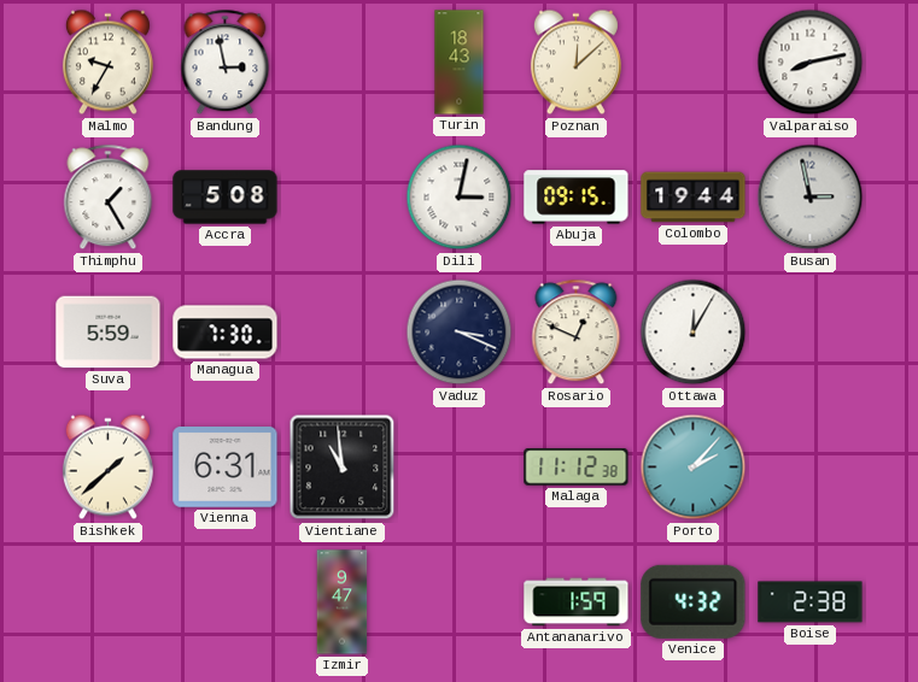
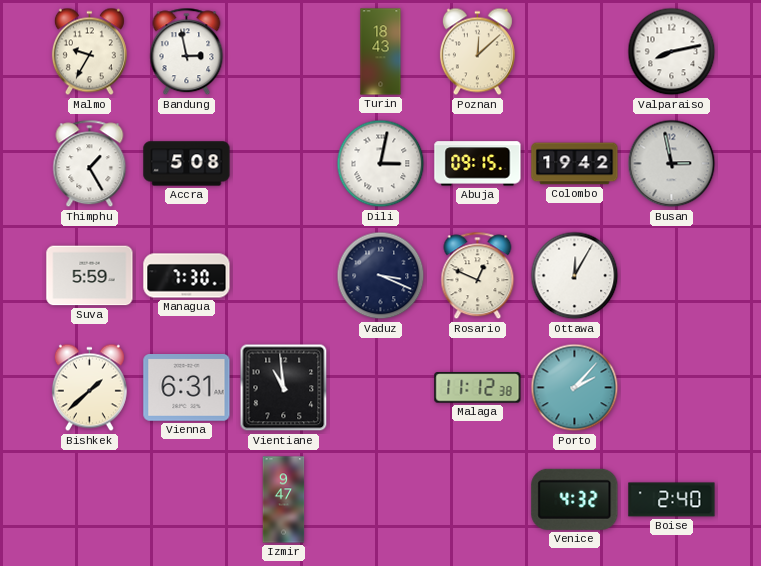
Colombo: 19:44 -> 19:42 (575, 164)
Antananarivo: 1:59 -> none (577, 602)
Boise: 2:38 -> 2:40 (672, 500)
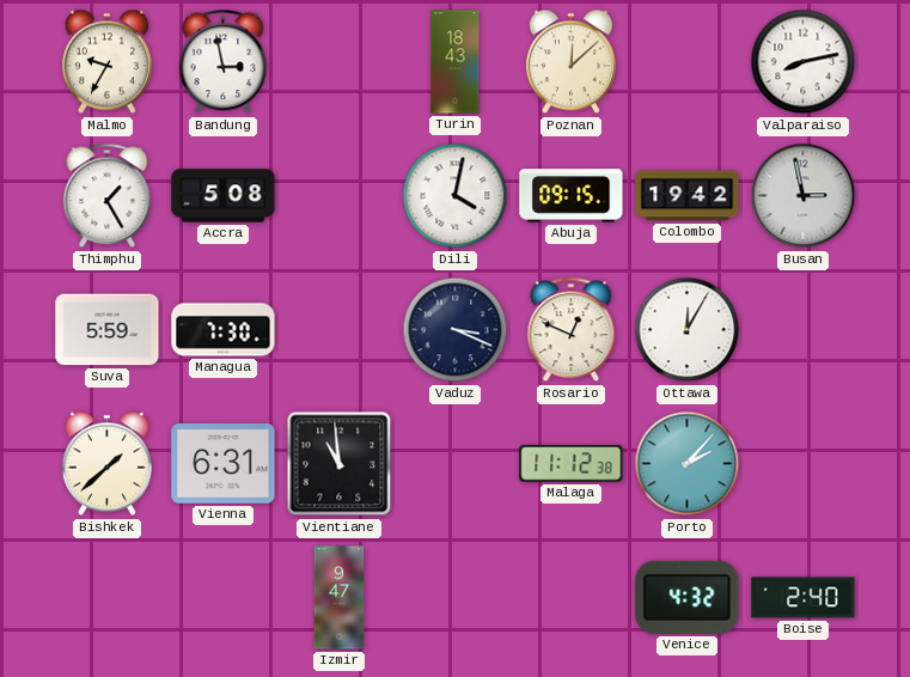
Dili: 3:02 -> 4:02 (456, 196)
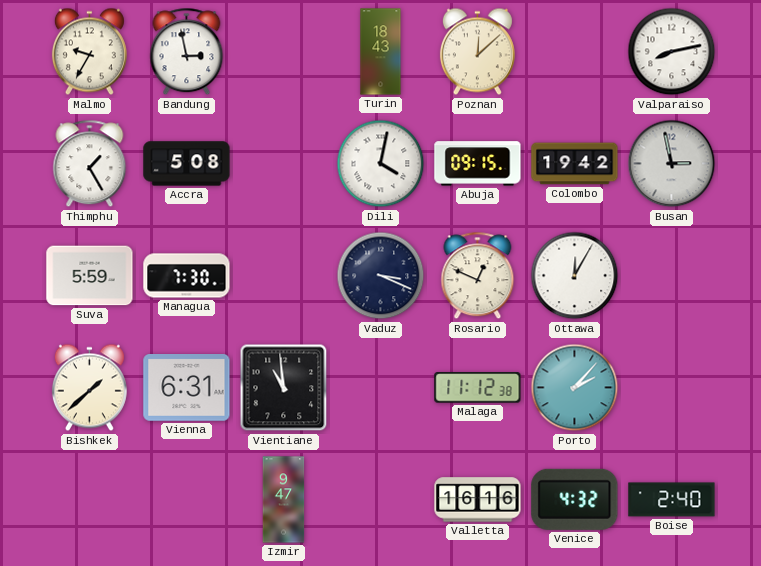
Valletta: none -> 16:16 (478, 500)
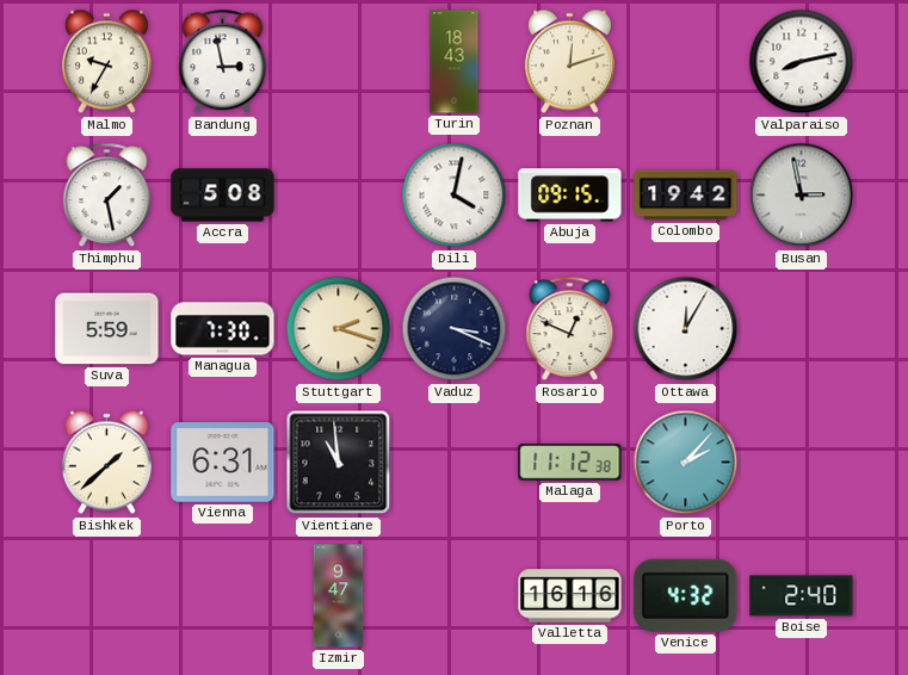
Poznan: 12:08 -> 12:12 (569, 62)
Thimphu: 1:25 -> 1:28 (107, 196)
Stuttgart: none -> 2:18 (339, 329)
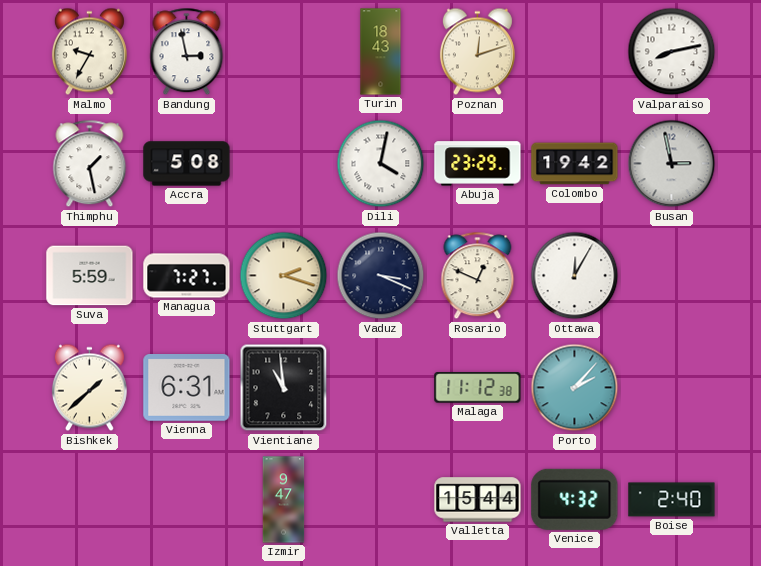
Abuja: 09:15 -> 23:29 (478, 164)
Managua: 7:30 -> 7:27 (187, 276)
Valletta: 16:16 -> 15:44 (478, 500)
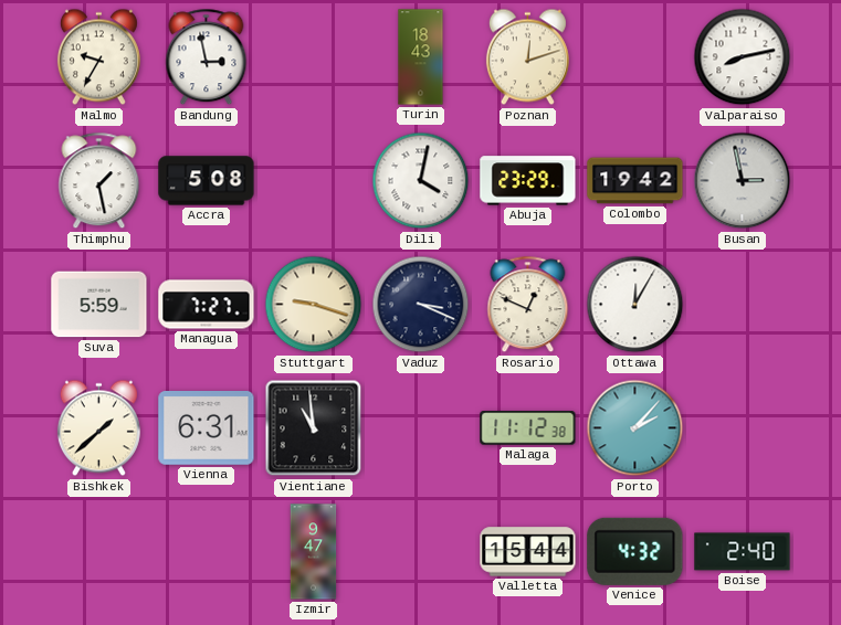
Stuttgart: 2:18 -> 9:18 (314, 305)
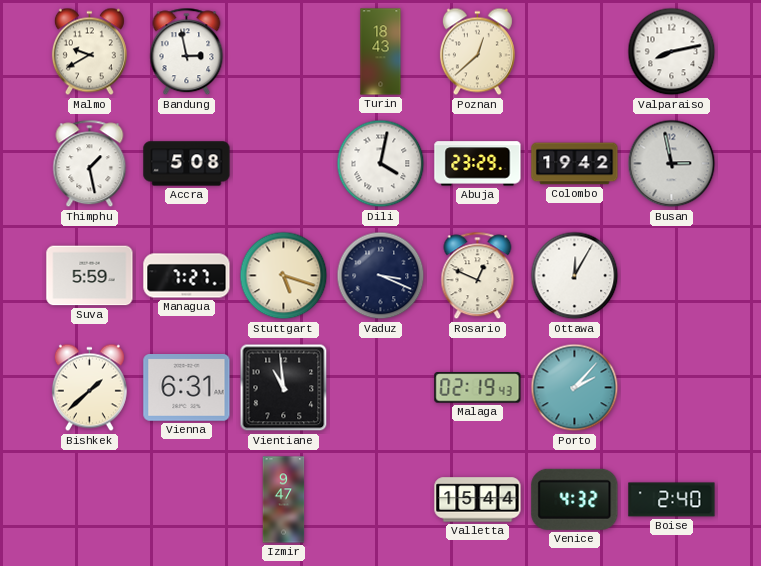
Malmo: 9:35 -> 9:40 (89, 52)
Poznan: 12:12 -> 12:38 (477, 52)
Stuttgart: 9:18 -> 5:18 (284, 276)
Malaga: 11:12 -> 02:19 (478, 388)
